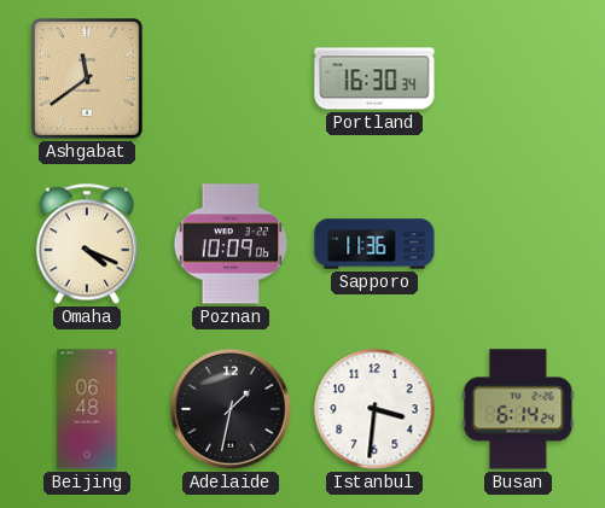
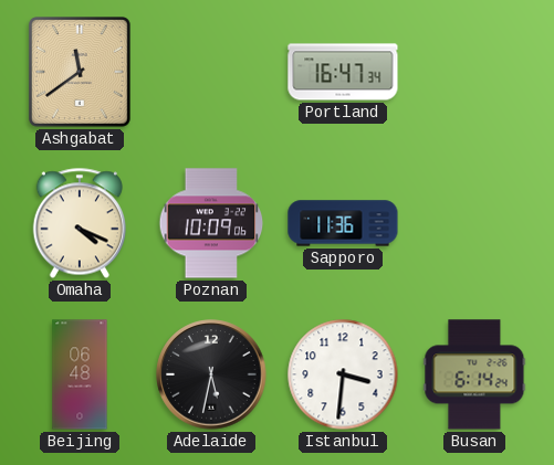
Portland: 16:30 -> 16:47 (343, 72)
Adelaide: 1:32 -> 5:32 (211, 374)
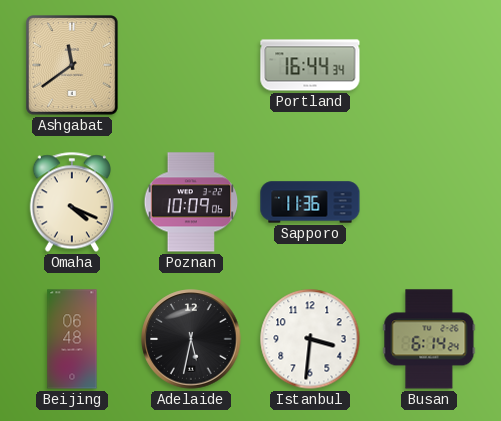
Portland: 16:47 -> 16:44 (310, 65)
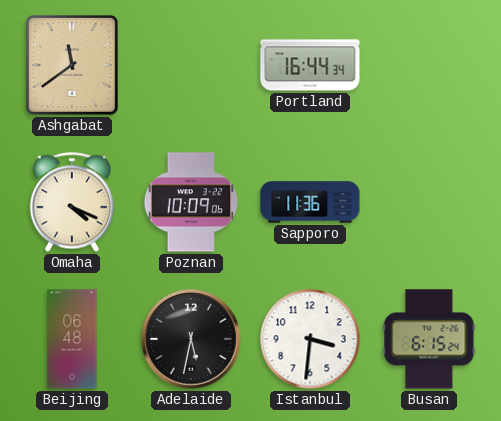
Busan: 6:14 -> 6:15 (429, 339)
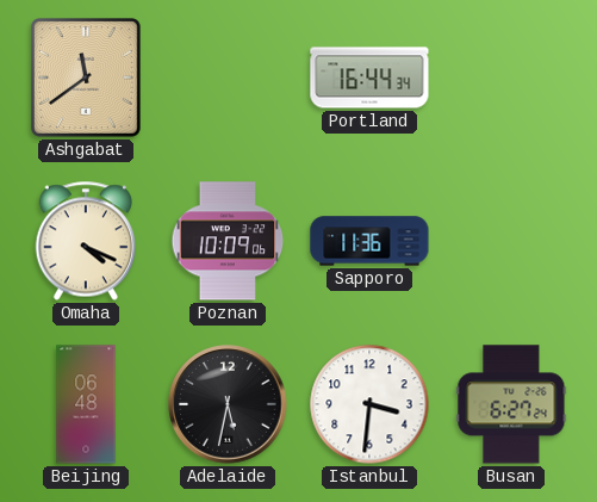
Busan: 6:15 -> 6:27 (511, 404)
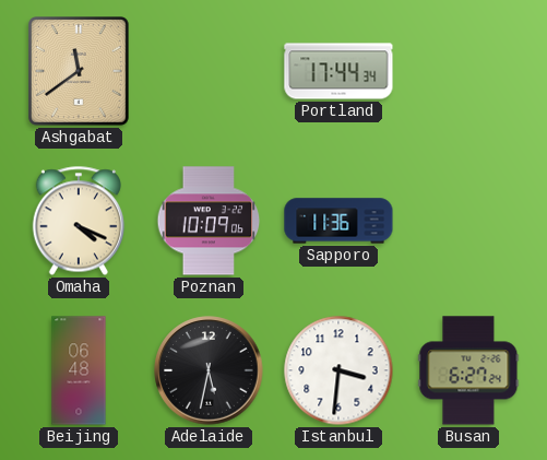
Portland: 16:44 -> 17:44 (338, 71)
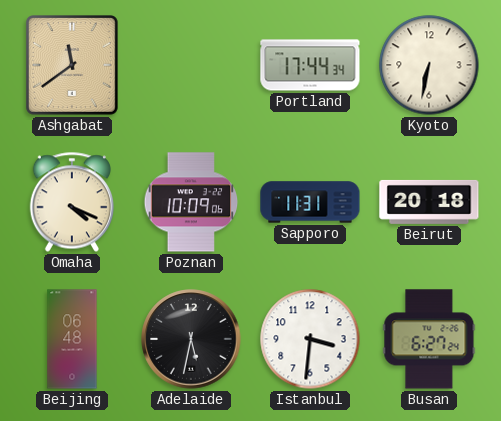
Kyoto: none -> 6:32 (429, 65)
Sapporo: 11:36 -> 11:31 (310, 202)
Beirut: none -> 20:18 (429, 202)
